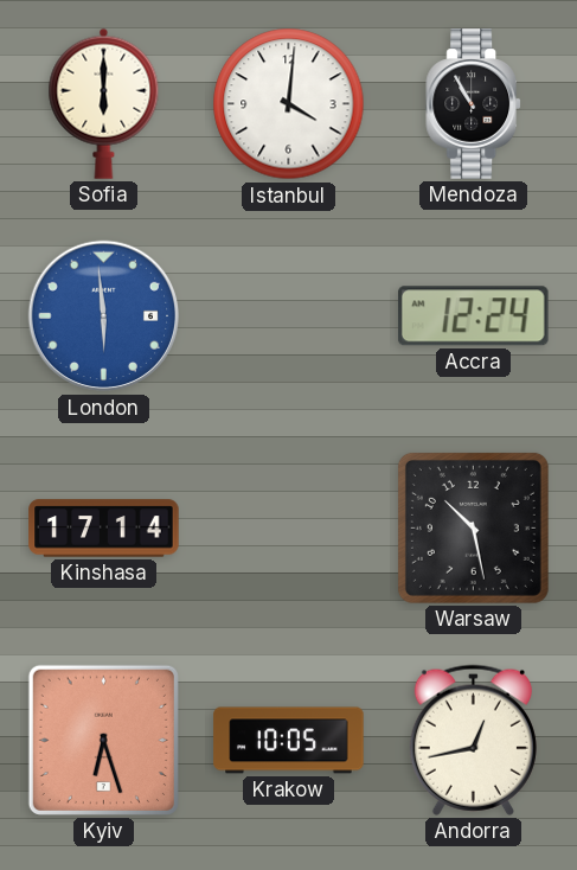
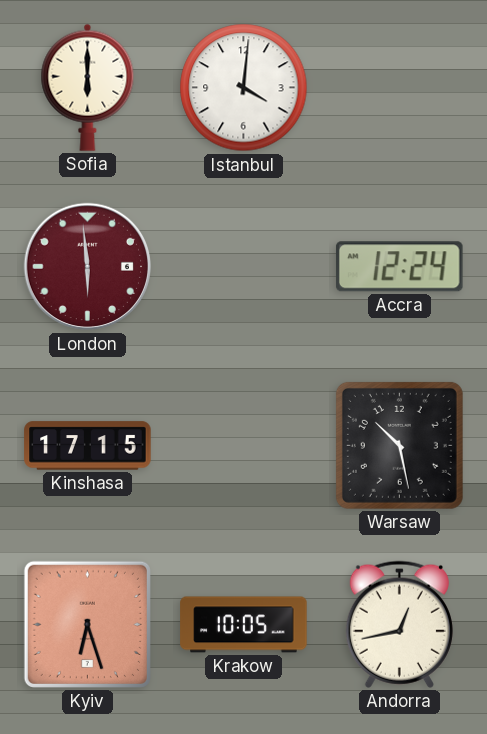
Mendoza: 10:55 -> none (473, 104)
London dial: blue -> burgundy (88, 267)
Kinshasa: 17:14 -> 17:15 (88, 446)
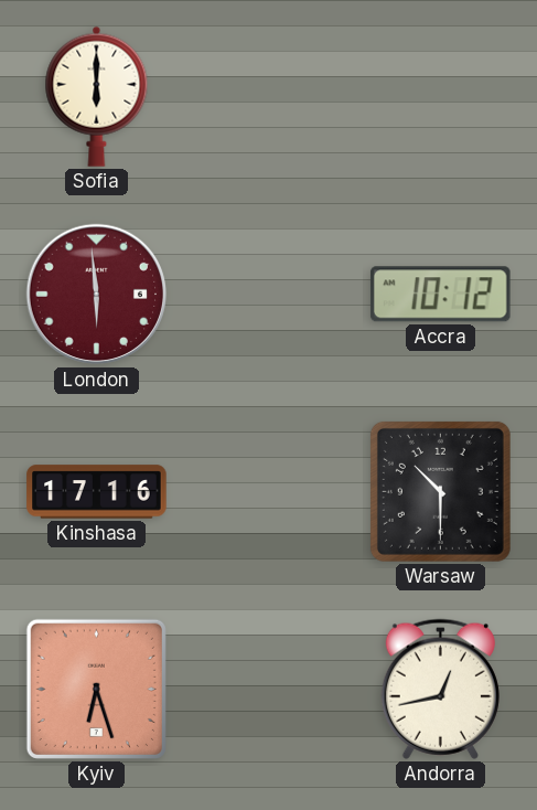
Istanbul: 4:01 -> none (244, 88)
Accra: 12:24 -> 10:12 (440, 295)
Kinshasa: 17:15 -> 17:16 (97, 492)
Warsaw: 10:28 -> 10:30 (440, 491)
Krakow: 10:05 -> none (244, 625)
